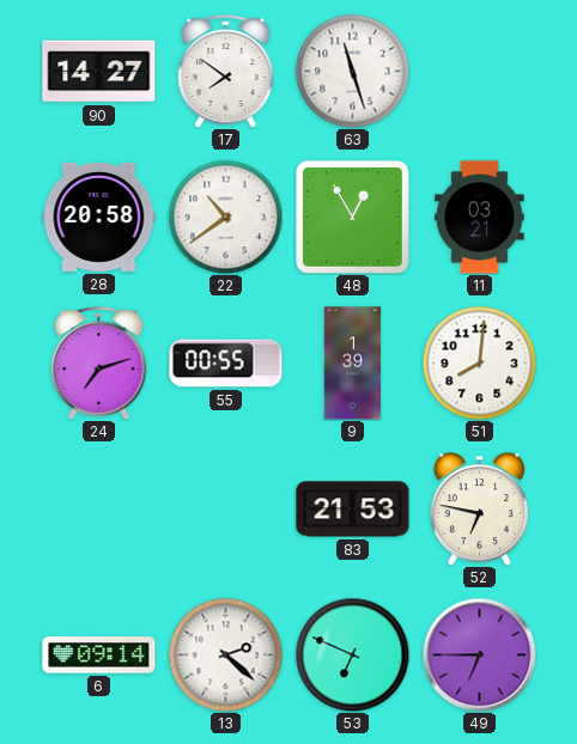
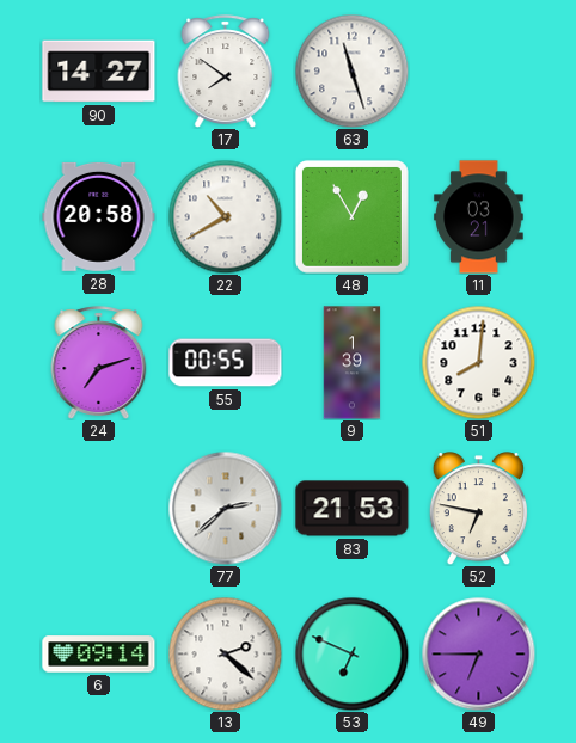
22: 10:39 -> 10:40 (225, 216)
77: none -> 2:38 (225, 508)
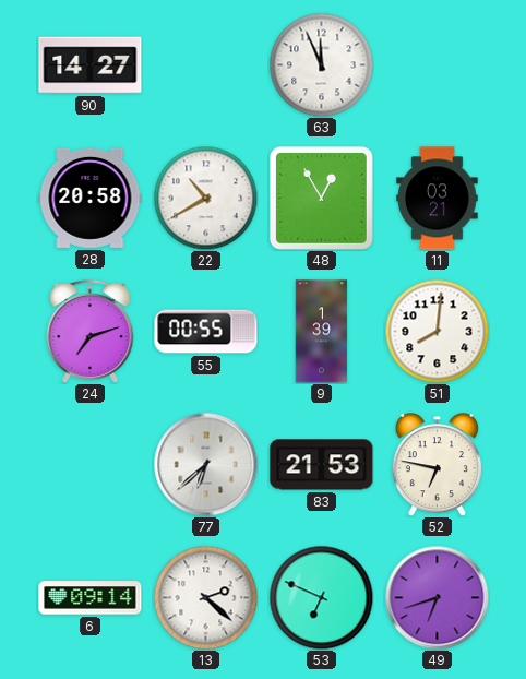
17: 7:51 -> none (226, 72)
63: 11:27 -> 11:56 (321, 64)
77: 2:38 -> 6:38 (205, 464)
49: 6:45 -> 6:42 (437, 597)
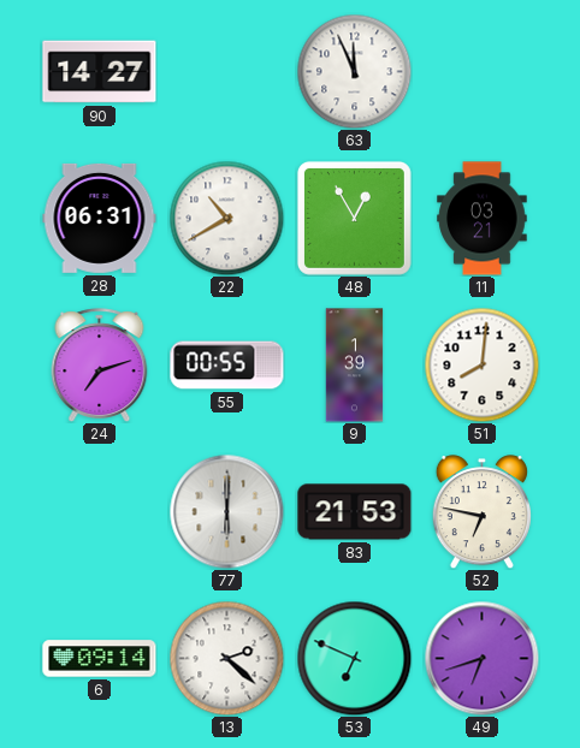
28: 20:58 -> 06:31 (100, 218)
77: 6:38 -> 6:00 (226, 511)
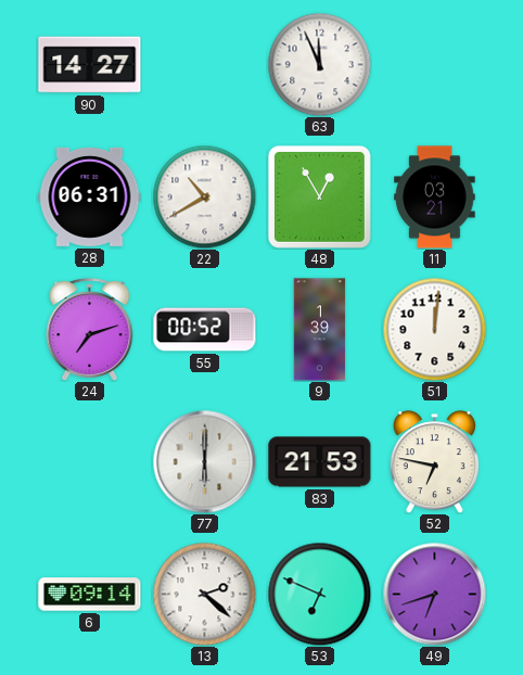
55: 00:55 -> 00:52 (205, 330)
51: 8:01 -> 12:01 (434, 329)
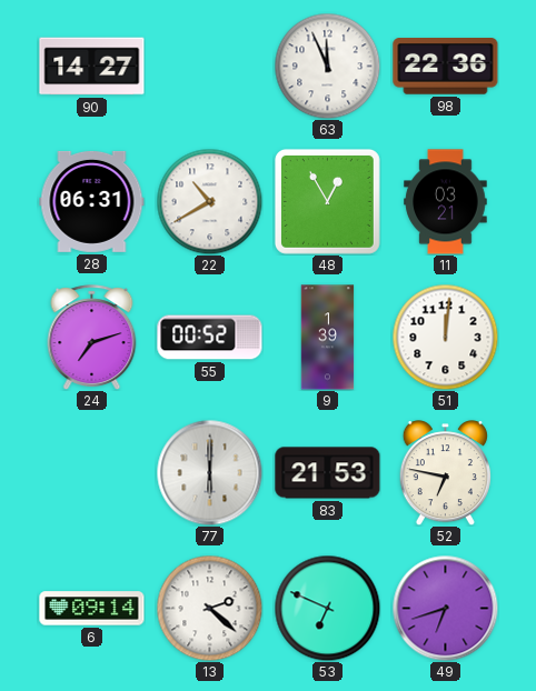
98: none -> 22:36 (446, 67)
